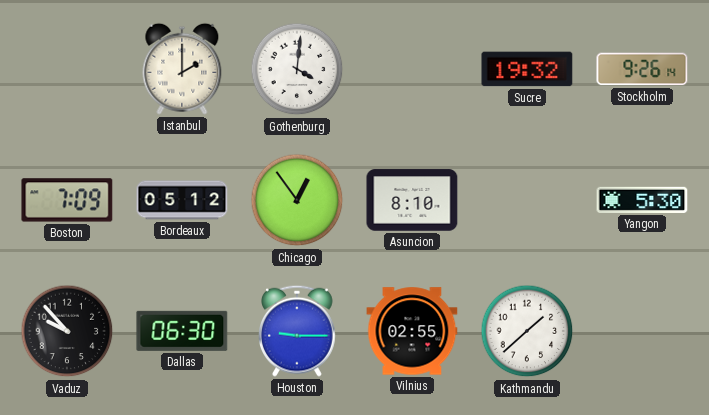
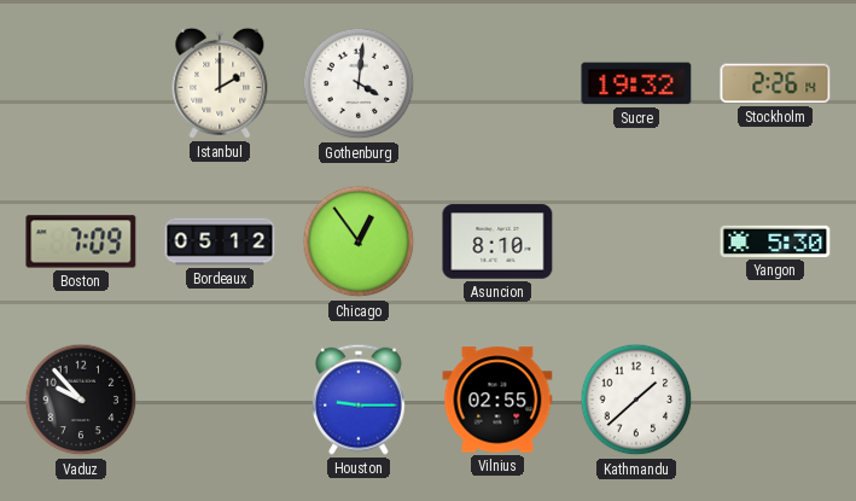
Stockholm: 9:26 -> 2:26 (775, 83)
Dallas: 06:30 -> none (182, 331)
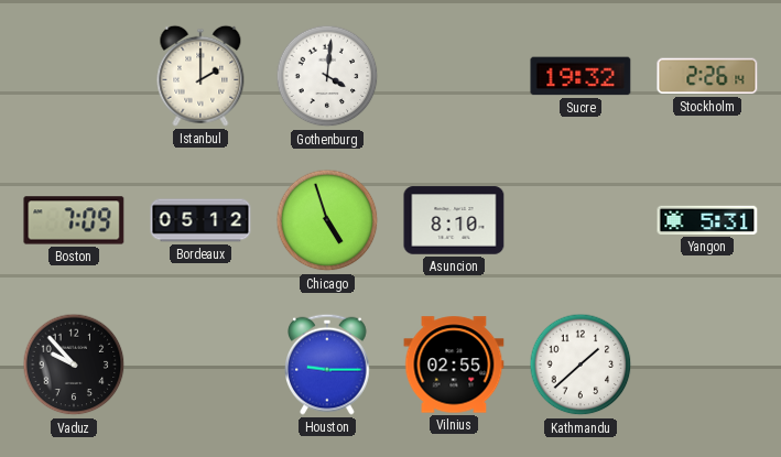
Chicago: 12:54 -> 4:57 (327, 220)
Yangon: 5:30 -> 5:31 (707, 220)
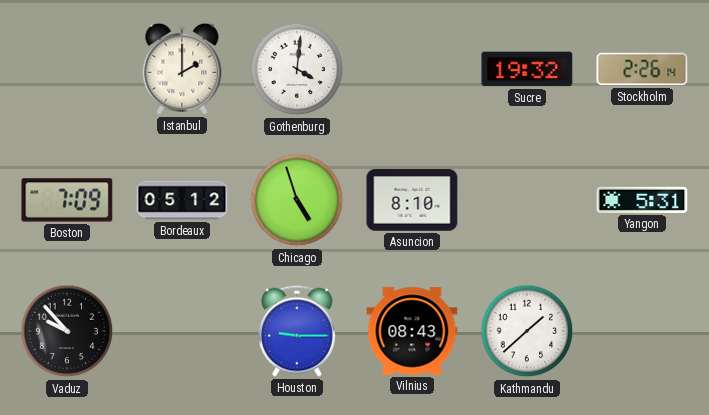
Vilnius: 02:55 -> 08:43 (412, 331)
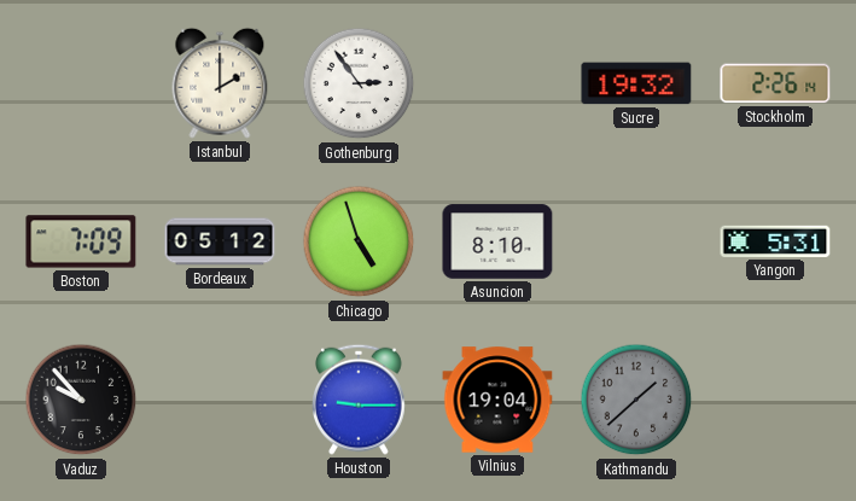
Gothenburg: 4:01 -> 2:54 (359, 83)
Vilnius: 08:43 -> 19:04 (497, 400)
Kathmandu dial: white -> grey (636, 400)
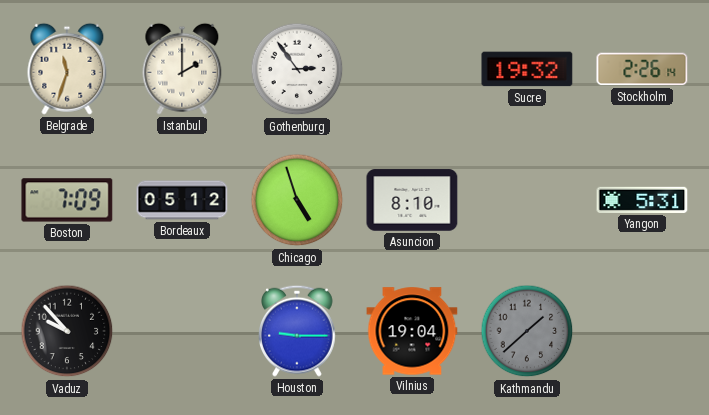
Belgrade: none -> 11:33 (67, 69)
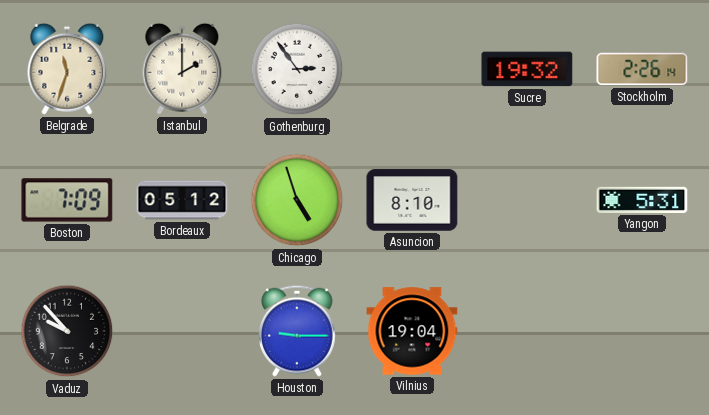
Kathmandu: 1:38 -> none (527, 331)
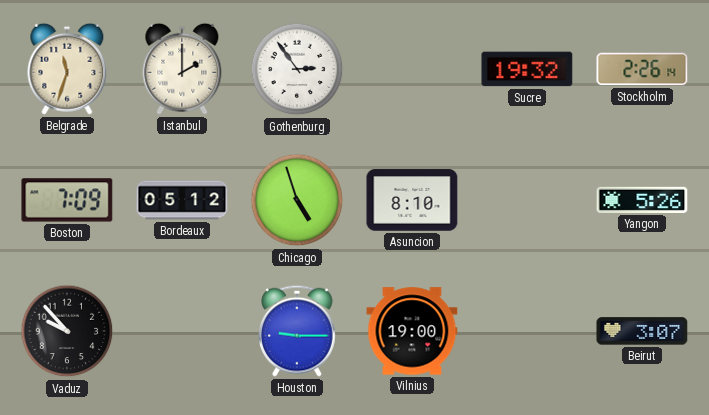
Yangon: 5:31 -> 5:26 (642, 200)
Vilnius: 19:04 -> 19:00 (412, 331)
Beirut: none -> 3:07 (642, 331)
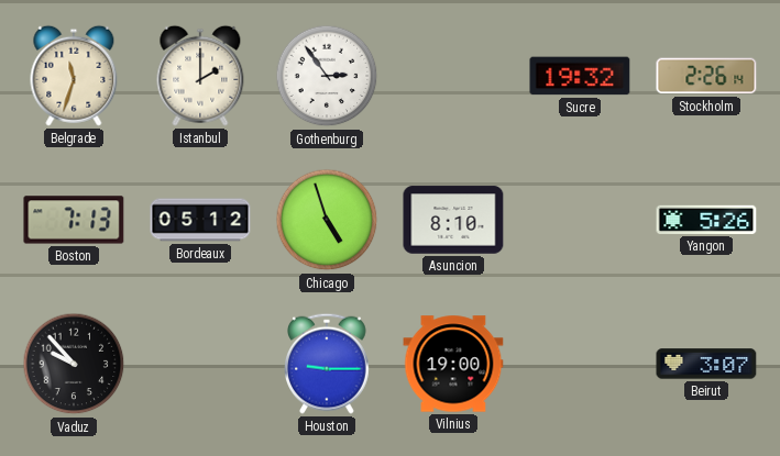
Boston: 7:09 -> 7:13 (74, 220)
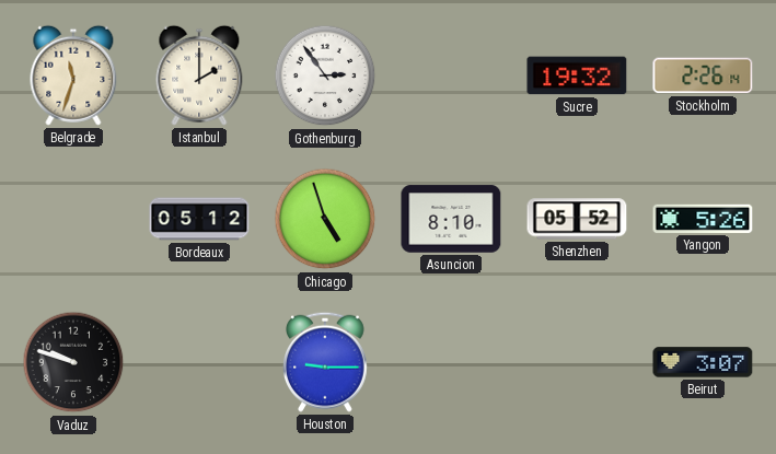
Boston: 7:13 -> none (74, 220)
Shenzhen: none -> 05:52 (577, 219)
Vaduz: 9:53 -> 9:48 (73, 362)
Vilnius: 19:00 -> none (453, 364)
